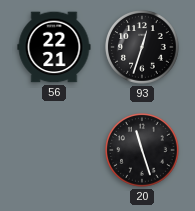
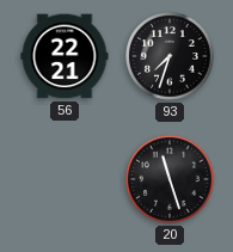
93: 12:33 -> 7:33 (170, 56)
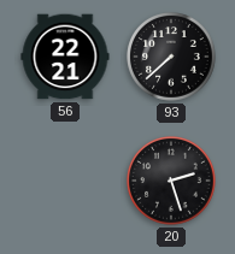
93: 7:33 -> 7:38 (171, 57)
20: 11:27 -> 2:27 (171, 181)
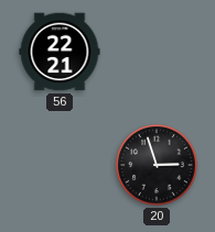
93: 7:38 -> none (171, 57)
20: 2:27 -> 2:57 (157, 165)
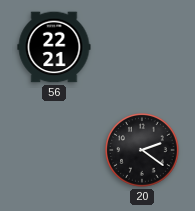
20: 2:57 -> 2:21 (142, 150)
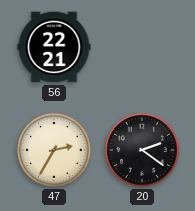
47: none -> 2:35 (54, 150)
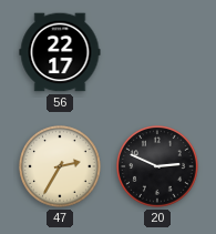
56: 22:21 -> 22:17 (60, 52)
20: 2:21 -> 2:49 (157, 166)
